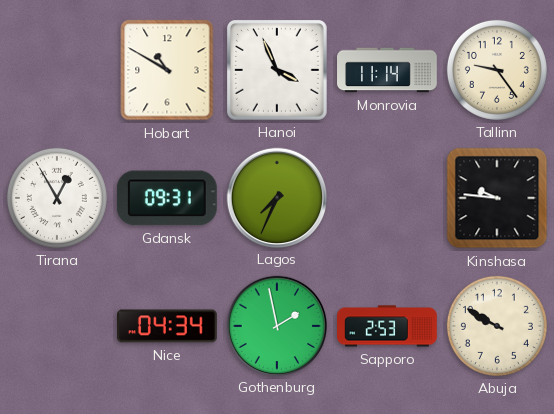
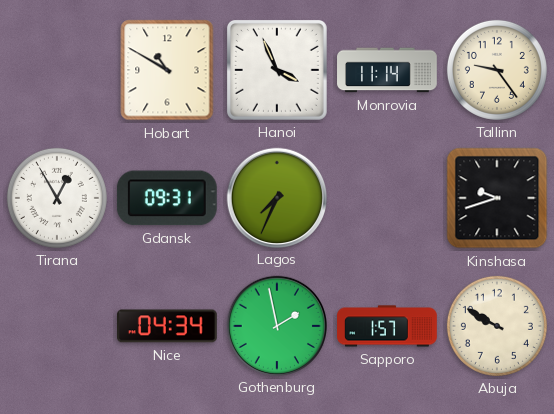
Kinshasa: 9:46 -> 9:42 (497, 198)
Sapporo: 2:53 -> 1:57 (387, 326)
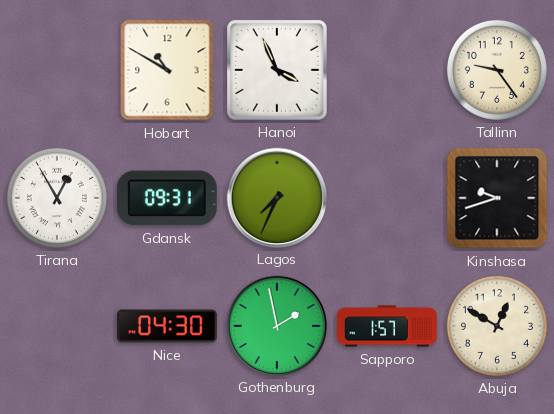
Monrovia: 11:14 -> none (387, 70)
Nice: 04:34 -> 04:30 (168, 326)
Abuja: 9:50 -> 12:50 (497, 326)
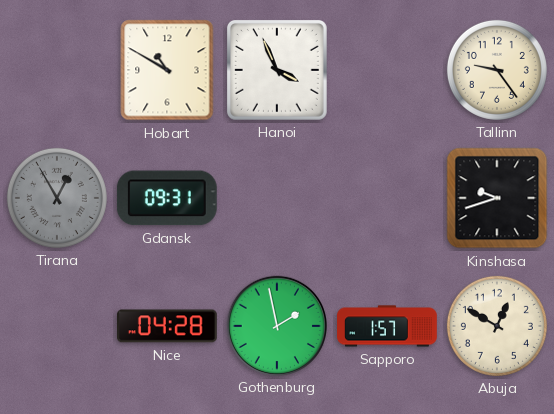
Tirana dial: white -> grey (57, 198)
Lagos: 7:34 -> none (276, 197)
Nice: 04:30 -> 04:28 (168, 326)
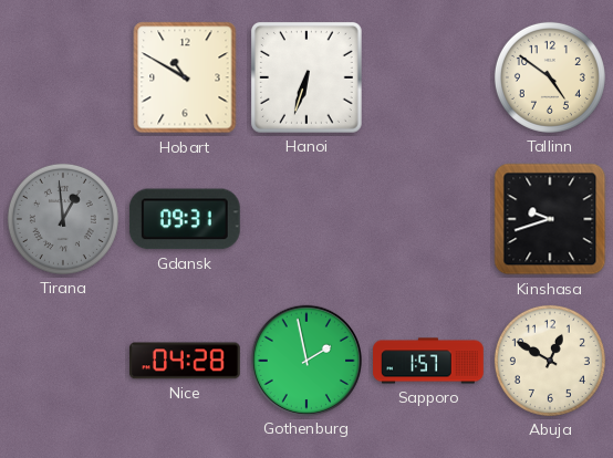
Hanoi: 3:56 -> 6:33 (306, 77)
Tallinn: 9:24 -> 4:51 (550, 77)
Tirana: 12:55 -> 12:59 (63, 219)
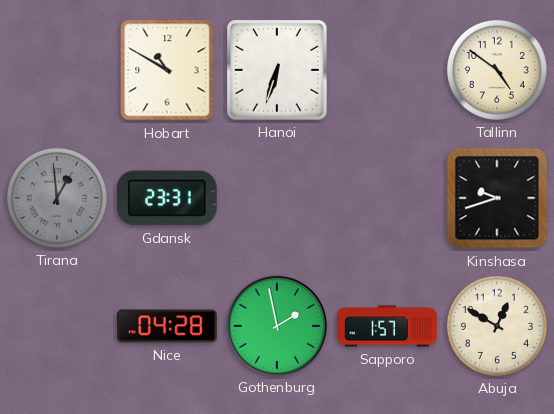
Gdansk: 09:31 -> 23:31 (167, 198)
